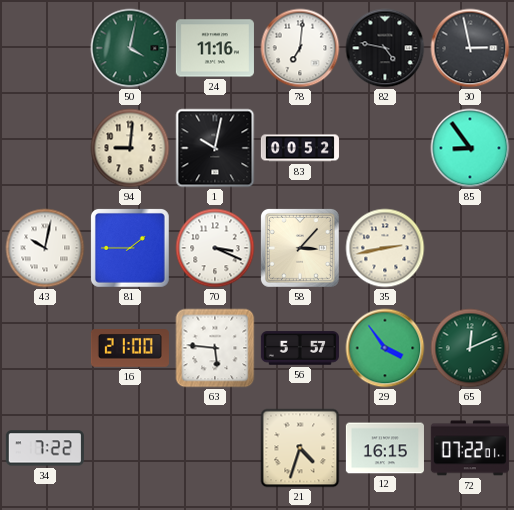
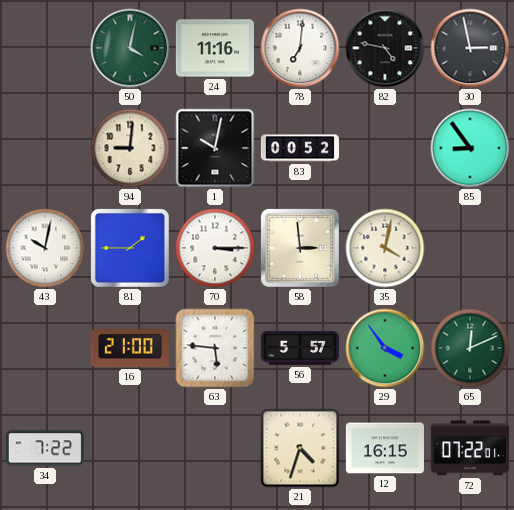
70: 3:19 -> 3:15 (215, 248)
58: 3:07 -> 2:59 (301, 249)
35: 2:43 -> 4:02 (385, 248)
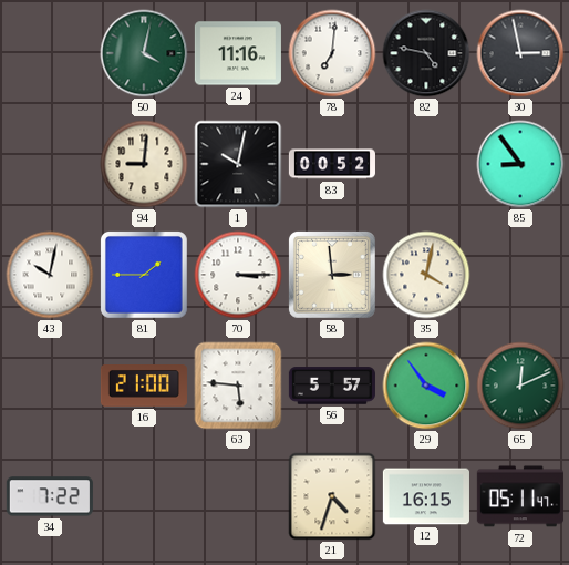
72: 07:22 -> 05:11 (520, 496)
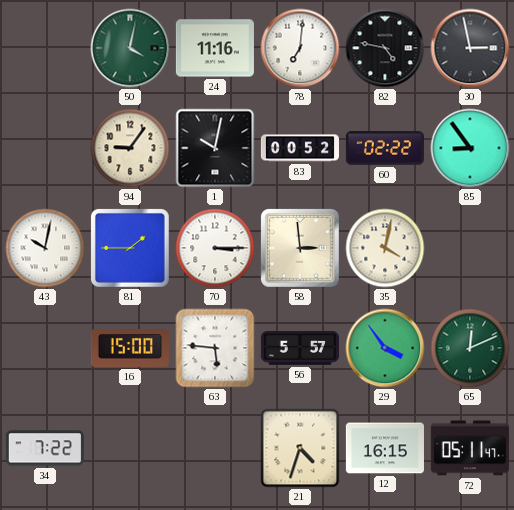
94: 9:01 -> 9:06 (130, 148)
60: none -> 02:22 (385, 148)
16: 21:00 -> 15:00 (130, 349)
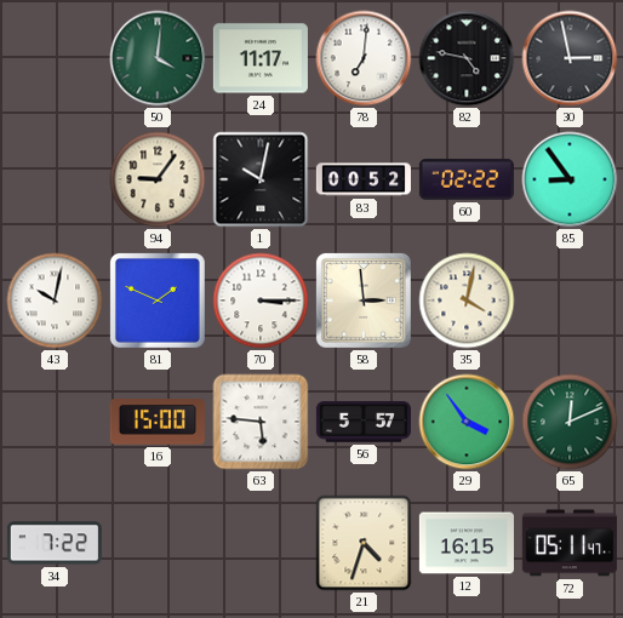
50: 4:02 -> 4:01 (158, 58)
24: 11:16 -> 11:17 (261, 58)
81: 1:45 -> 1:49 (159, 302)
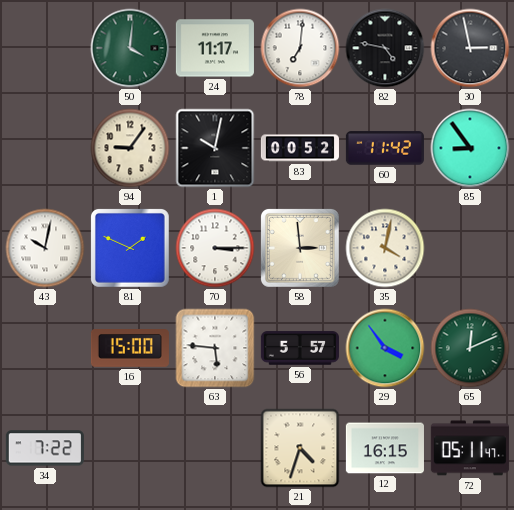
60: 02:22 -> 11:42 (385, 148)
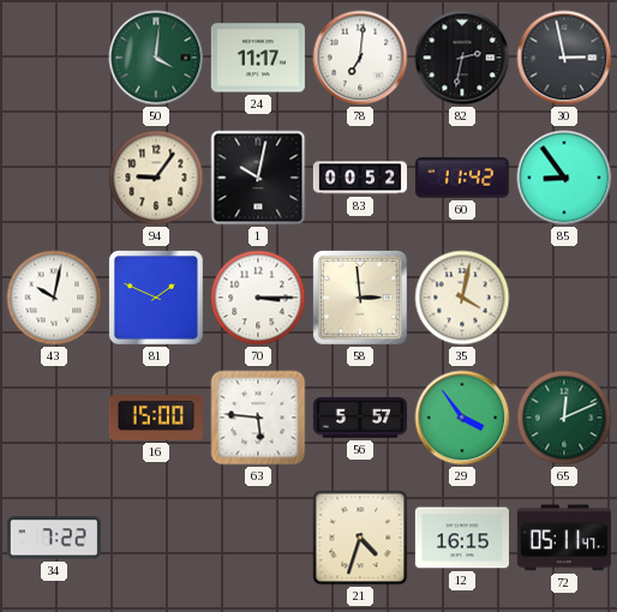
82: 4:47 -> 2:32 (462, 58)
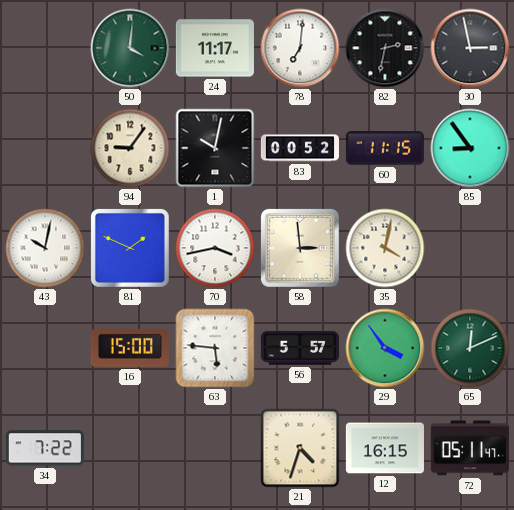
60: 11:42 -> 11:15 (385, 148)
70: 3:15 -> 3:43 (215, 248)
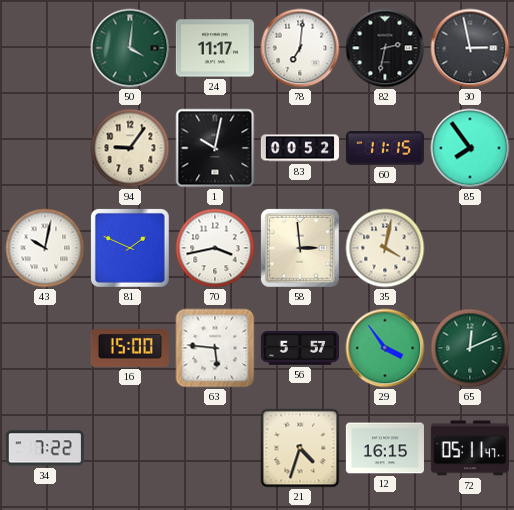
85: 8:54 -> 7:54 (470, 148)
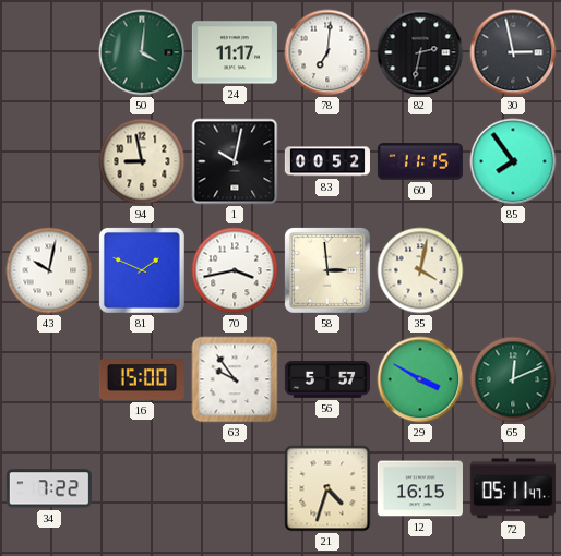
94: 9:06 -> 8:58 (142, 161)
63: 5:46 -> 9:54 (235, 379)
29: 3:54 -> 3:50 (420, 379)
